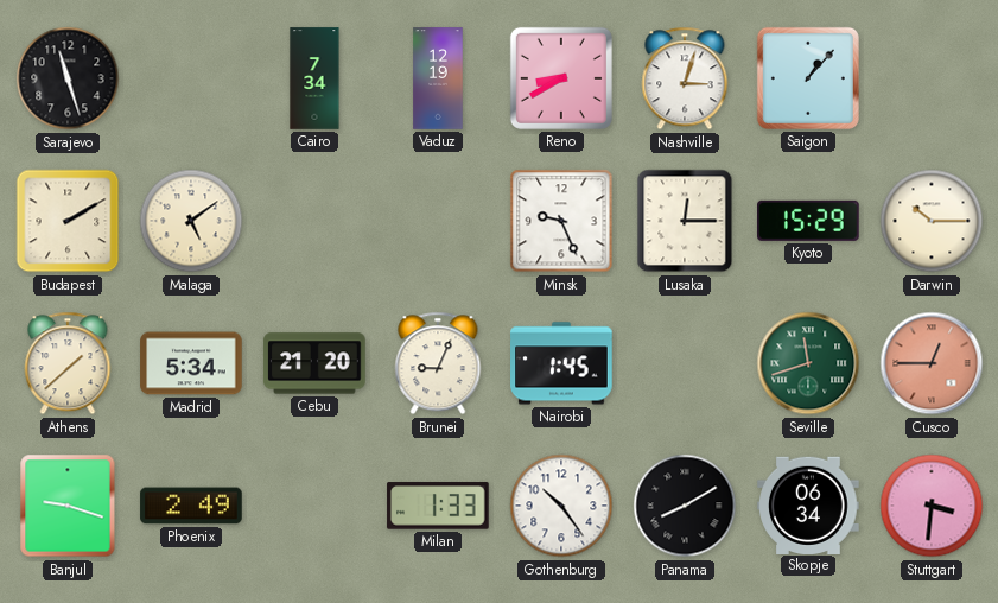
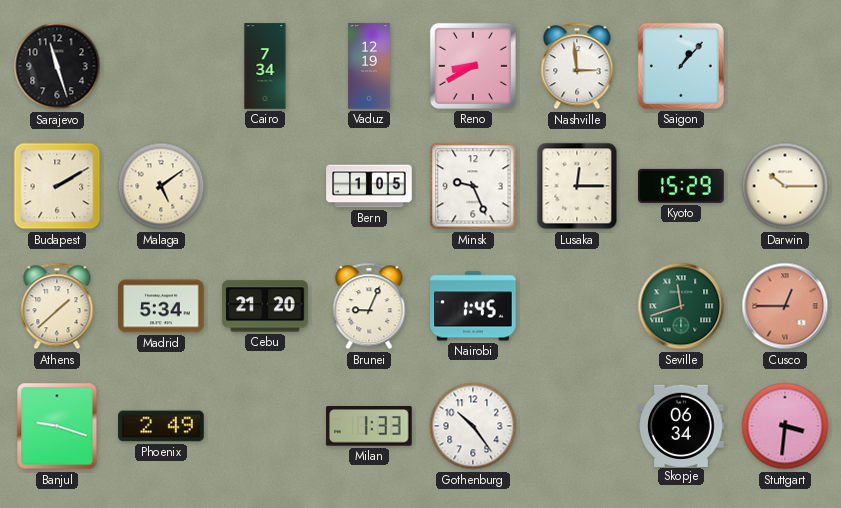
Nashville: 3:03 -> 2:59 (577, 66)
Bern: none -> 1:05 (369, 186)
Panama: 8:10 -> none (685, 506)
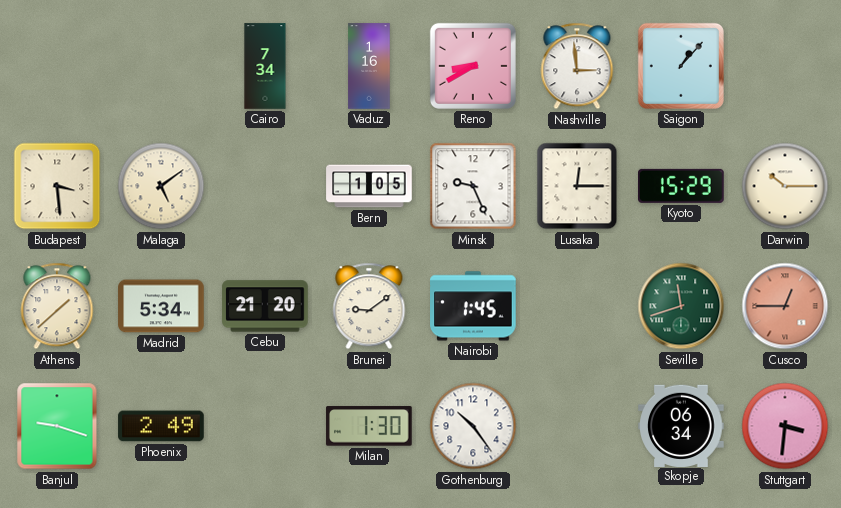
Sarajevo: 11:27 -> none (57, 66)
Vaduz: 12:19 -> 1:16 (369, 66)
Budapest: 2:10 -> 3:29 (57, 186)
Brunei: 9:04 -> 9:09 (369, 306)
Milan: 1:33 -> 1:30 (369, 426)
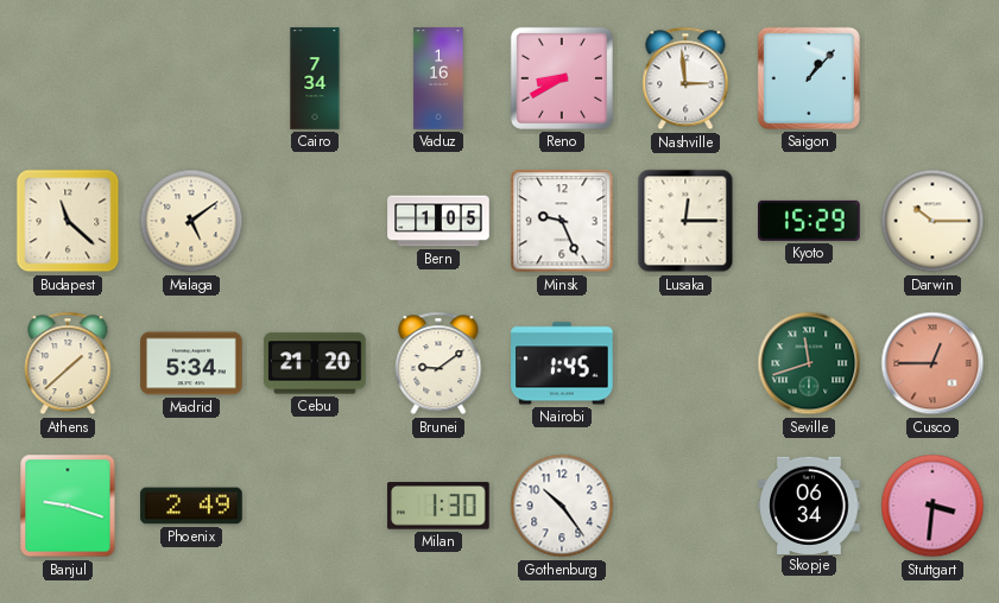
Budapest: 3:29 -> 11:22 (68, 221)
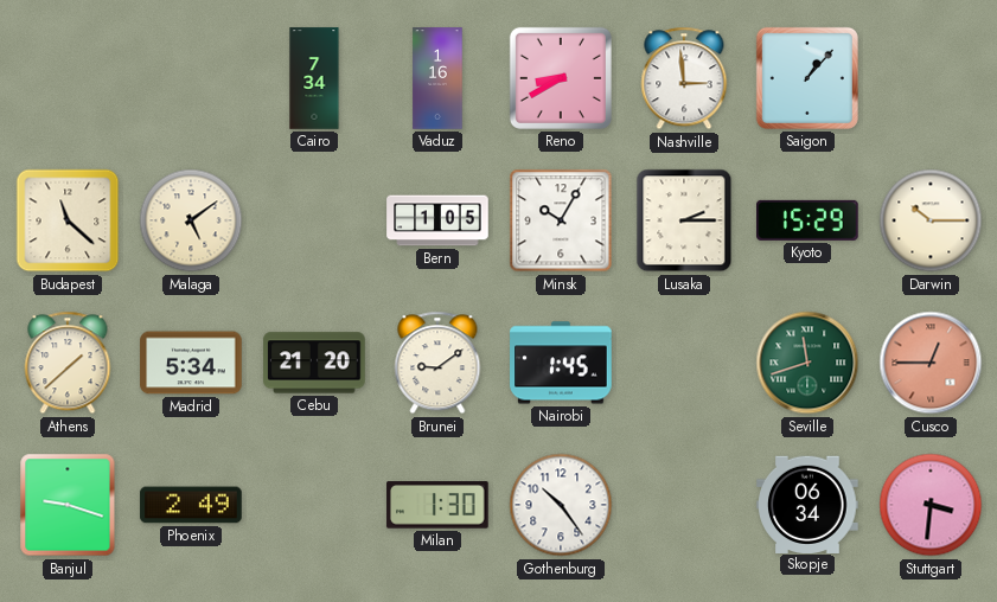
Minsk: 9:26 -> 10:05 (561, 220)
Lusaka: 12:15 -> 2:15 (684, 220)
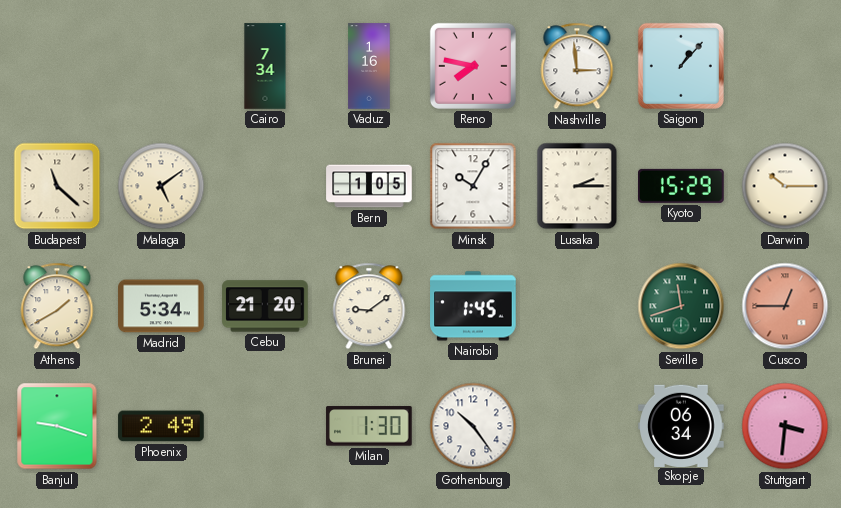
Reno: 8:40 -> 7:47 (473, 66)
Athens: 1:38 -> 1:40 (57, 306)
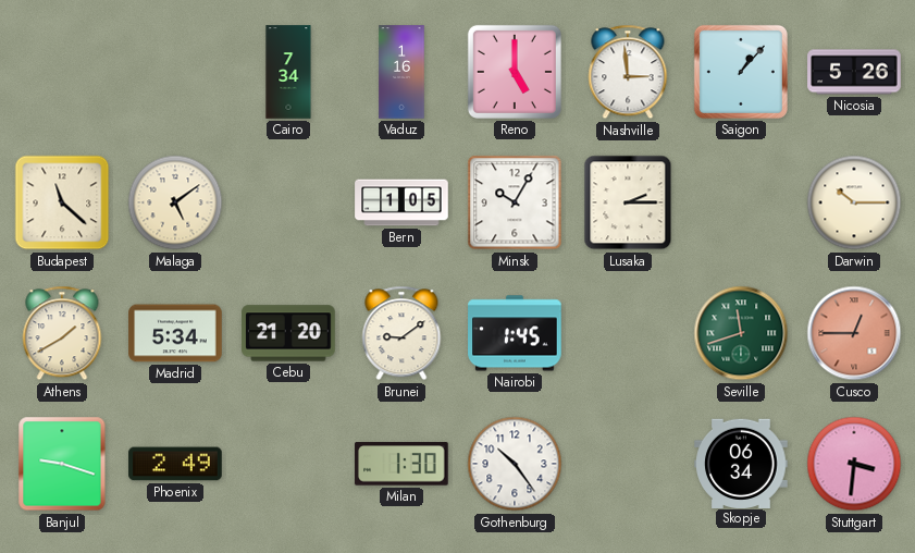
Reno: 7:47 -> 5:00 (515, 72)
Nicosia: none -> 5:26 (854, 72)
Kyoto: 15:29 -> none (682, 186)
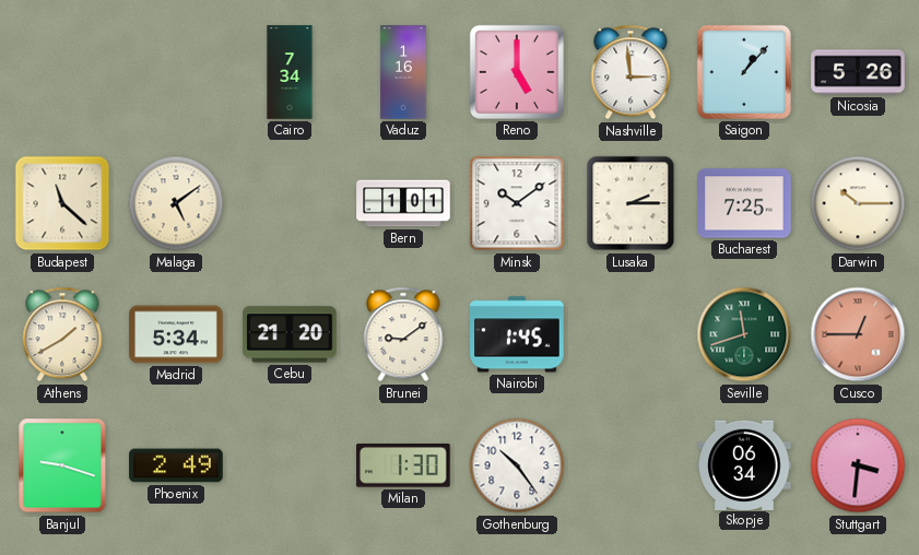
Bern: 1:05 -> 1:01 (403, 203)
Minsk: 10:05 -> 10:09 (517, 203)
Bucharest: none -> 7:25 (744, 203)
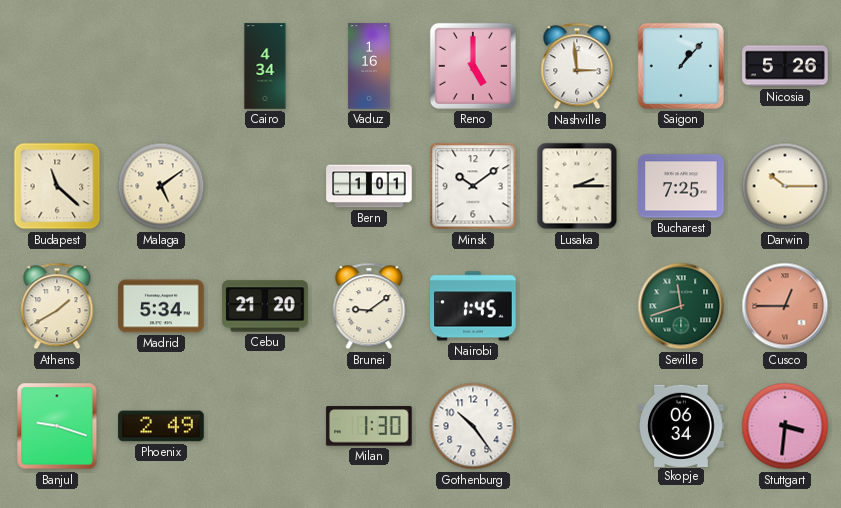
Cairo: 7:34 -> 4:34 (265, 66)
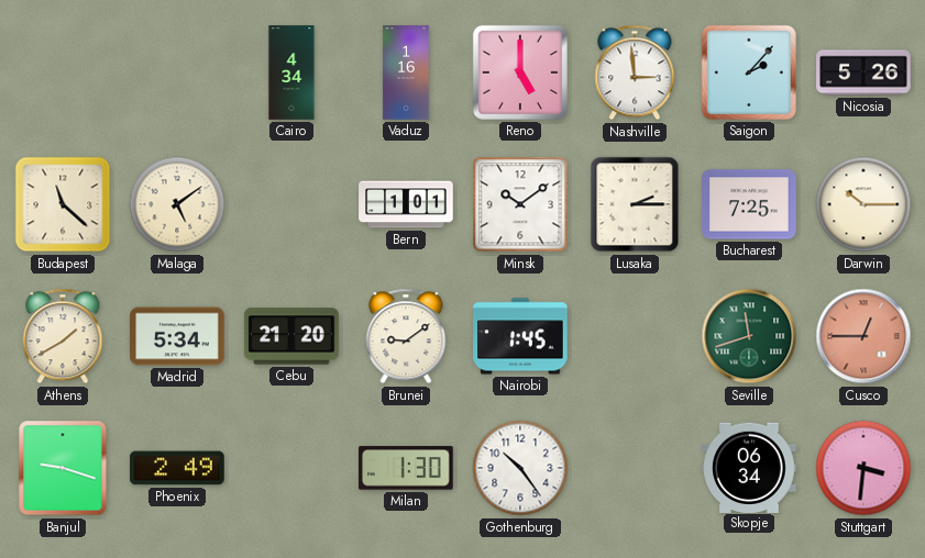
Saigon: 1:07 -> 2:07 (749, 72)
